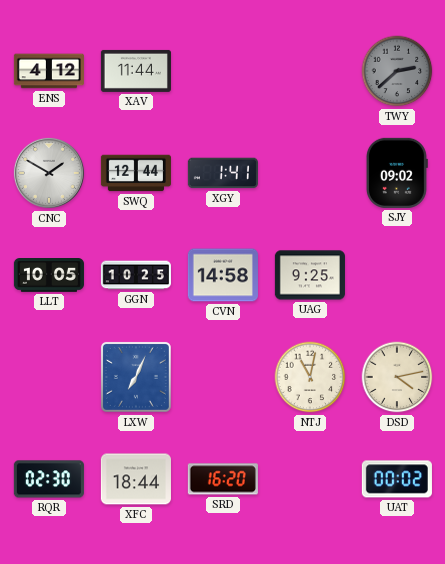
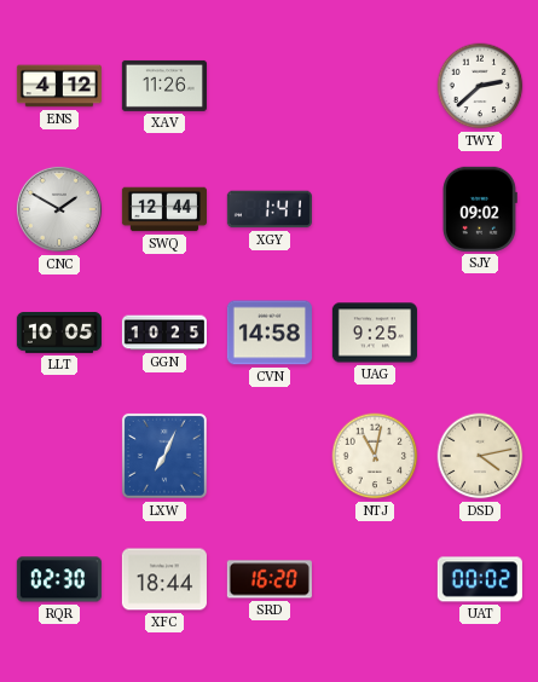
XAV: 11:44 -> 11:26 (164, 86)
TWY dial: grey -> white (480, 86)
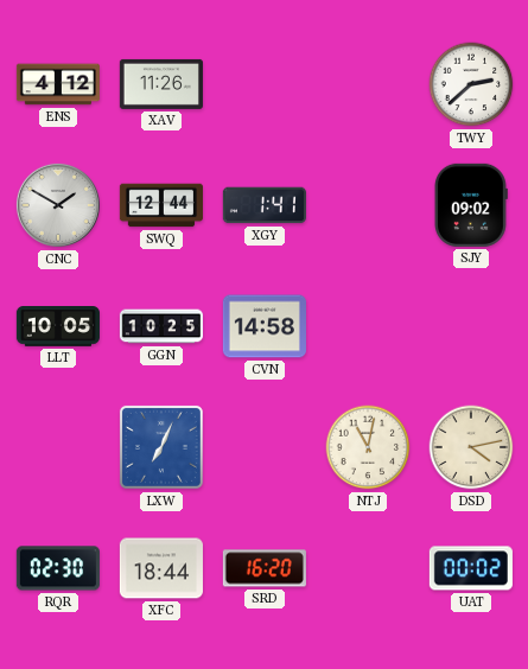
UAG: 9:25 -> none (375, 333)
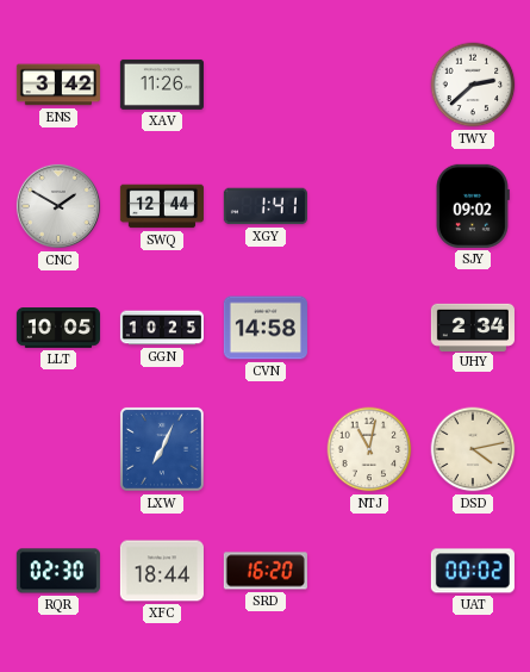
ENS: 4:12 -> 3:42 (58, 85)
UHY: none -> 2:34 (473, 326)
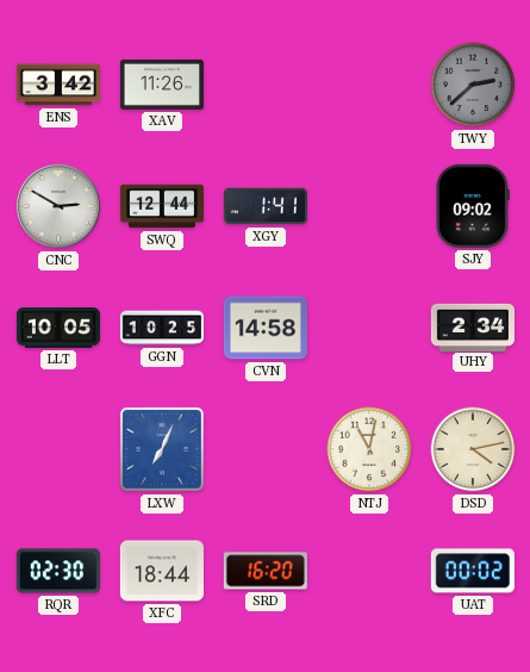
TWY dial: white -> grey (473, 85)
CNC: 1:50 -> 2:50 (58, 206)
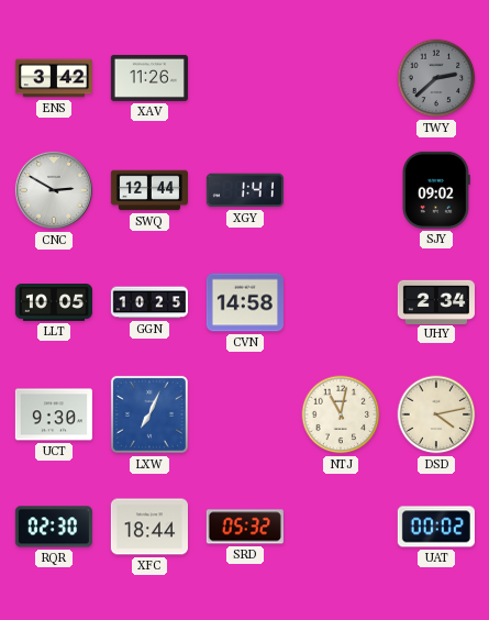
UCT: none -> 9:30 (54, 414)
SRD: 16:20 -> 05:32 (245, 527)
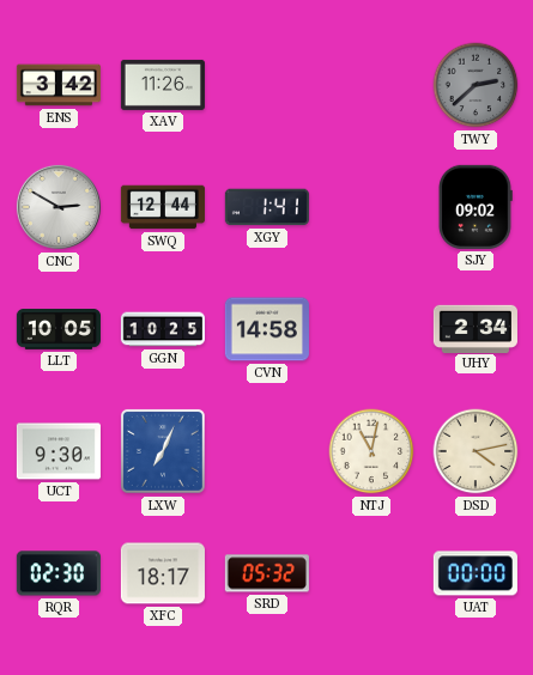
XFC: 18:44 -> 18:17 (163, 573)
UAT: 00:02 -> 00:00 (476, 573)
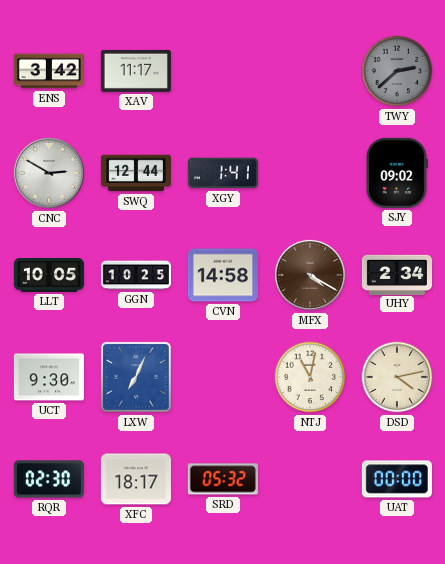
XAV: 11:26 -> 11:17 (136, 71)
MFX: none -> 4:20 (310, 275)
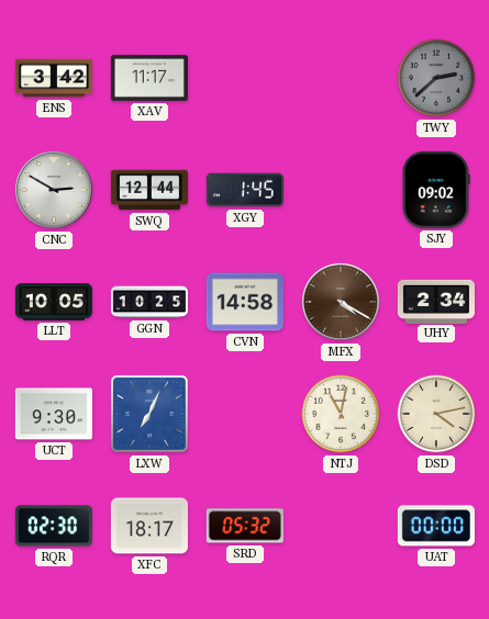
XGY: 1:41 -> 1:45 (245, 190)
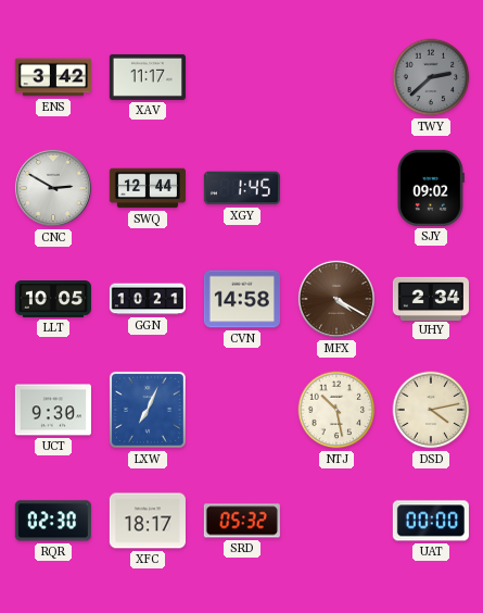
GGN: 10:25 -> 10:21 (148, 299)
NTJ: 11:02 -> 10:28 (336, 410)
